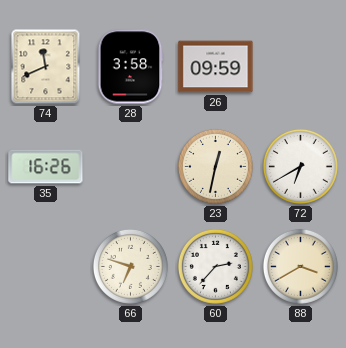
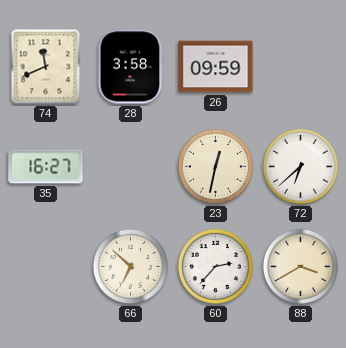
35: 16:26 -> 16:27 (46, 167)
72: 6:40 -> 6:38 (300, 166)
66: 6:48 -> 6:52 (130, 266)
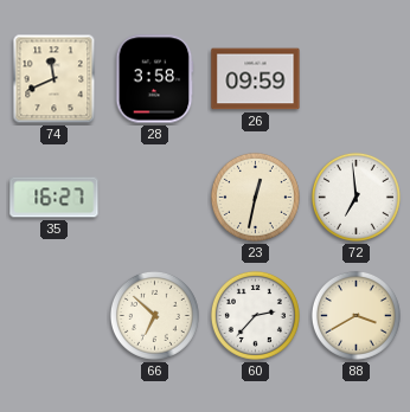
72: 6:38 -> 6:59 (355, 197)
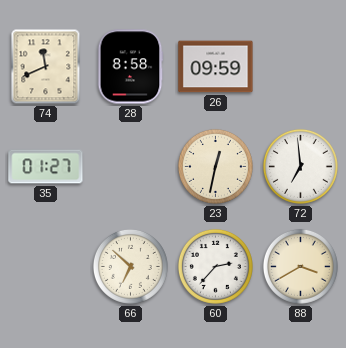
28: 3:58 -> 8:58 (130, 67)
35: 16:27 -> 01:27 (46, 167)
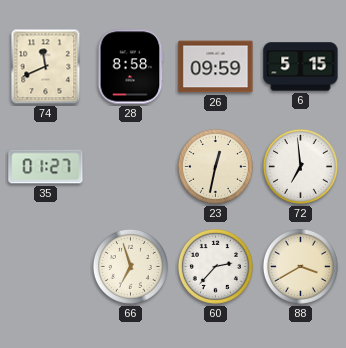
6: none -> 5:15 (301, 67)
66: 6:52 -> 6:57 (130, 266)
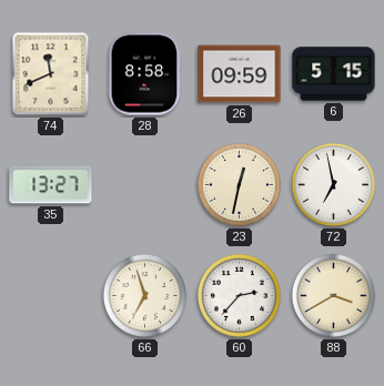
35: 01:27 -> 13:27 (51, 185)
72: 6:59 -> 6:58 (333, 184)
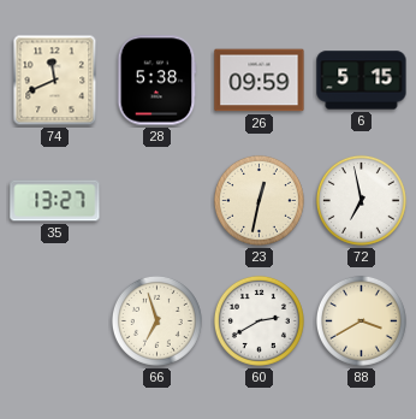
28: 8:58 -> 5:38 (156, 81)
60: 2:37 -> 2:40 (258, 320)
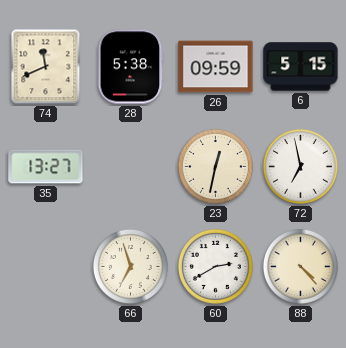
88: 3:40 -> 4:23 (300, 266)
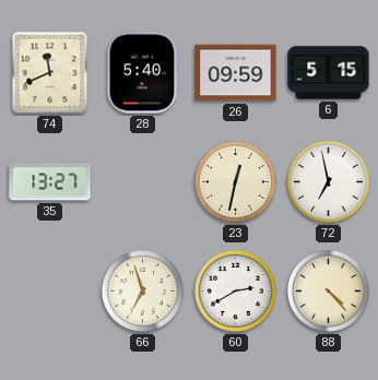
28: 5:38 -> 5:40 (142, 73)
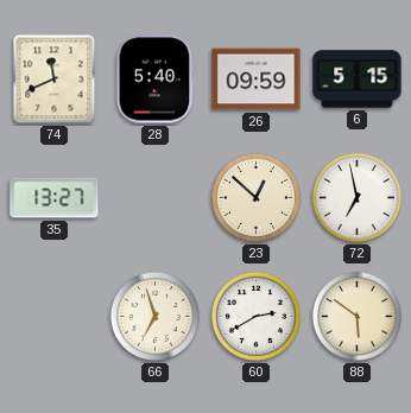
23: 12:32 -> 12:52 (255, 197)
88: 4:23 -> 5:51 (356, 316)
